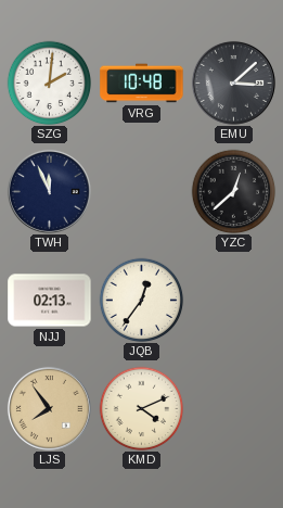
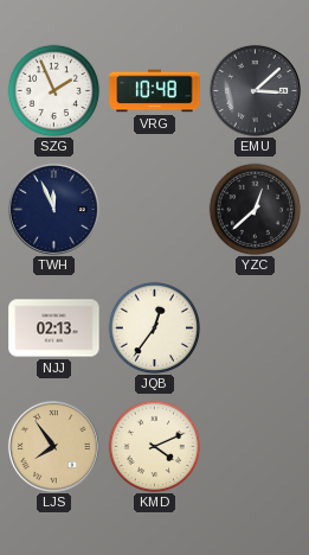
SZG: 2:01 -> 1:56 (53, 90)
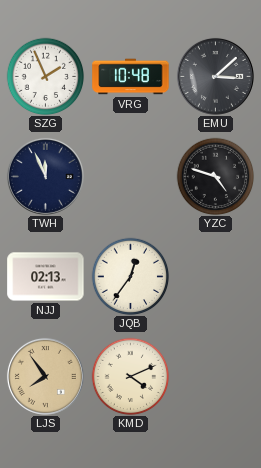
YZC: 12:38 -> 4:48 (215, 176)
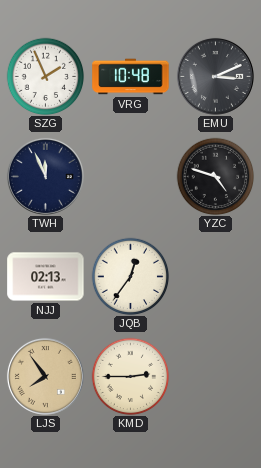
EMU: 3:08 -> 3:11 (215, 76)
KMD: 4:11 -> 2:45 (130, 376)
